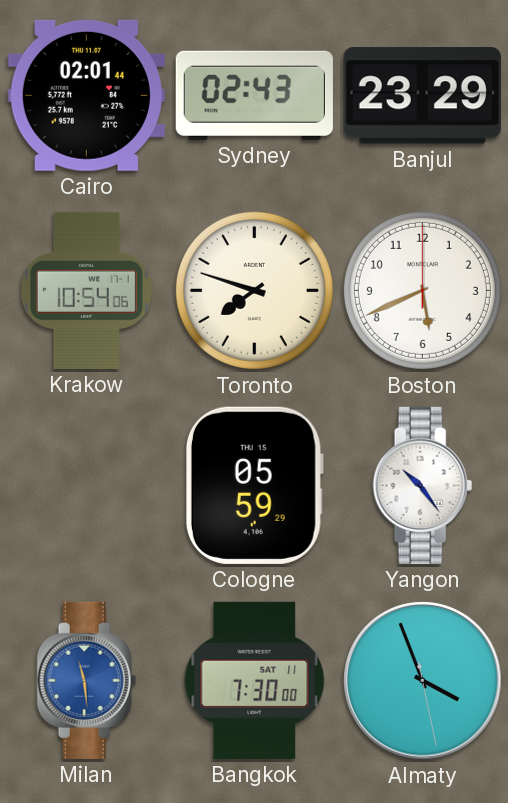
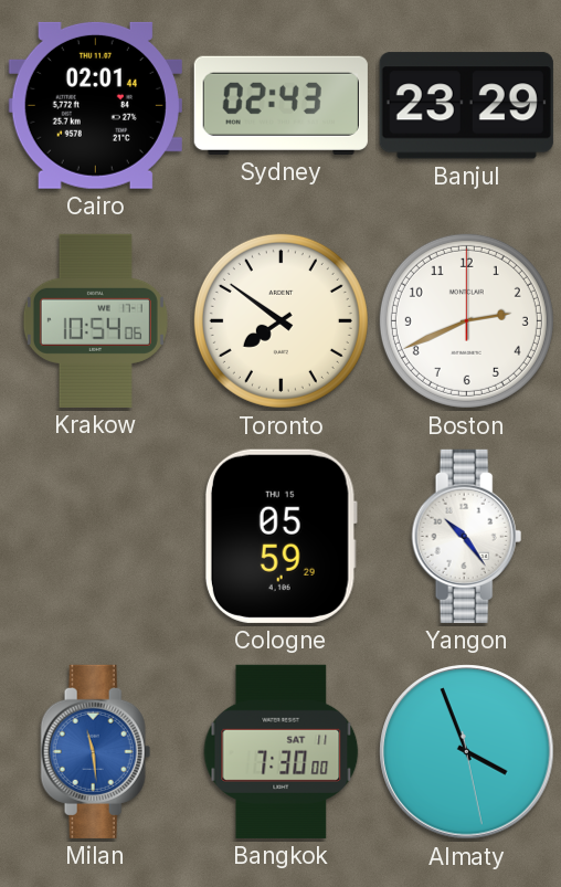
Toronto: 7:48 -> 7:51 (280, 320)
Boston: 5:41 -> 2:41 (466, 320)
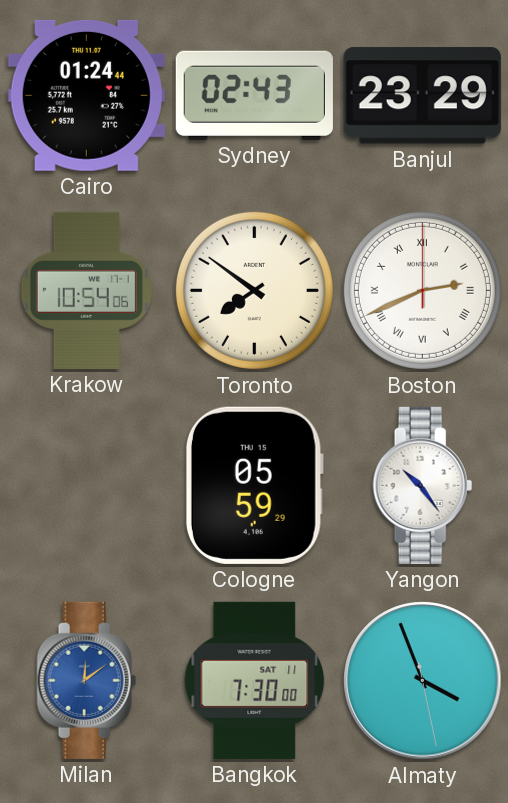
Cairo: 02:01 -> 01:24 (86, 95)
Boston numerals: Arabic -> Roman (422, 290)
Milan: 11:29 -> 12:09 (87, 680)
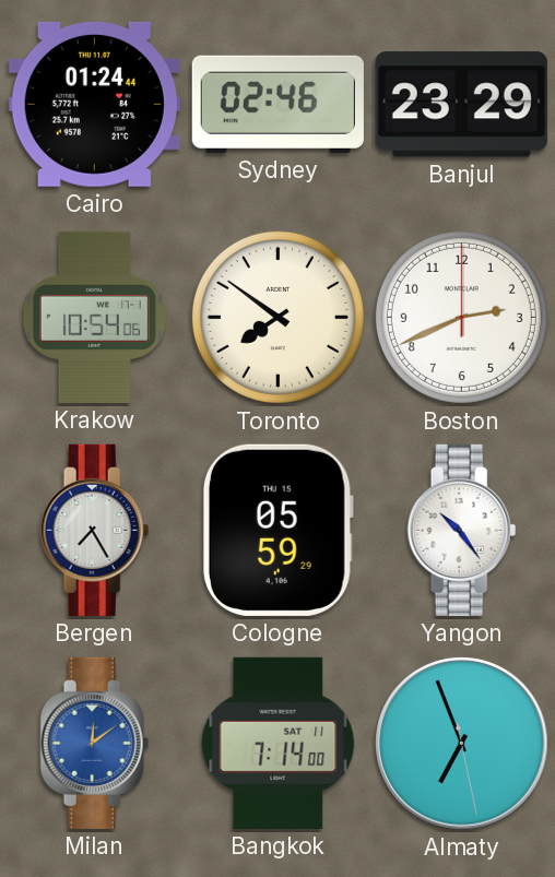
Sydney: 02:43 -> 02:46 (277, 104)
Boston numerals: Roman -> Arabic (461, 317)
Bergen: none -> 7:25 (95, 530)
Bangkok: 7:30 -> 7:14 (279, 743)
Almaty: 3:56 -> 6:56 (462, 744)
